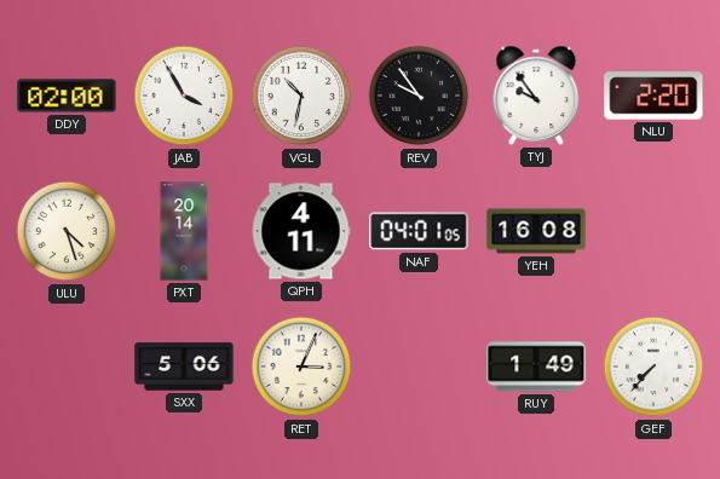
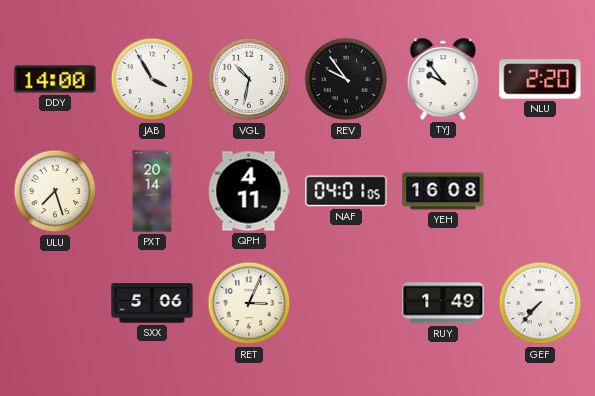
DDY: 02:00 -> 14:00 (55, 79)
ULU: 4:27 -> 7:27 (55, 191)
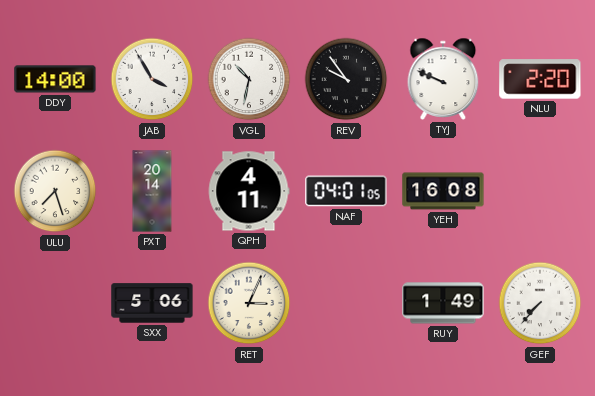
TYJ: 9:54 -> 9:49 (443, 79)
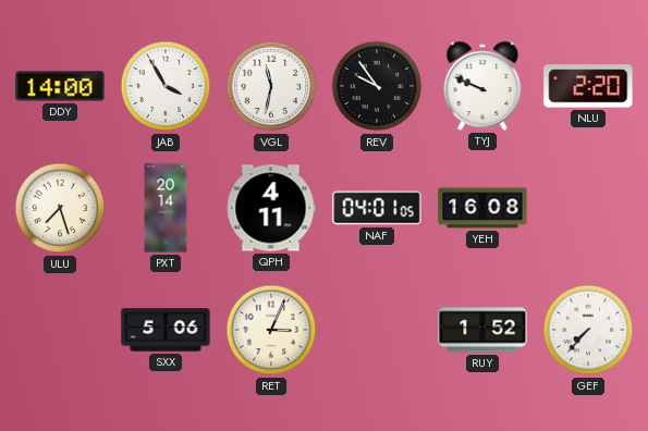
VGL: 10:32 -> 11:32 (271, 86)
RUY: 1:49 -> 1:52 (482, 330)
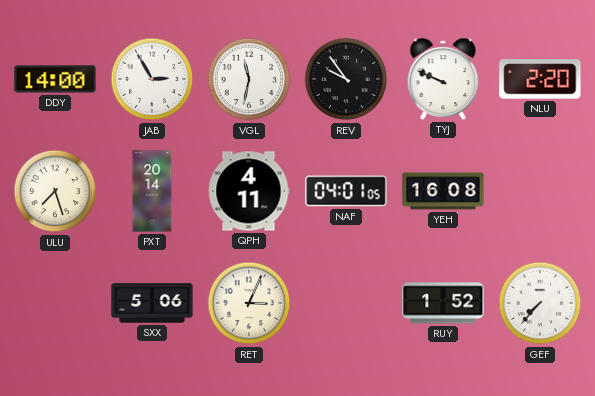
JAB: 3:55 -> 2:55 (152, 79)
